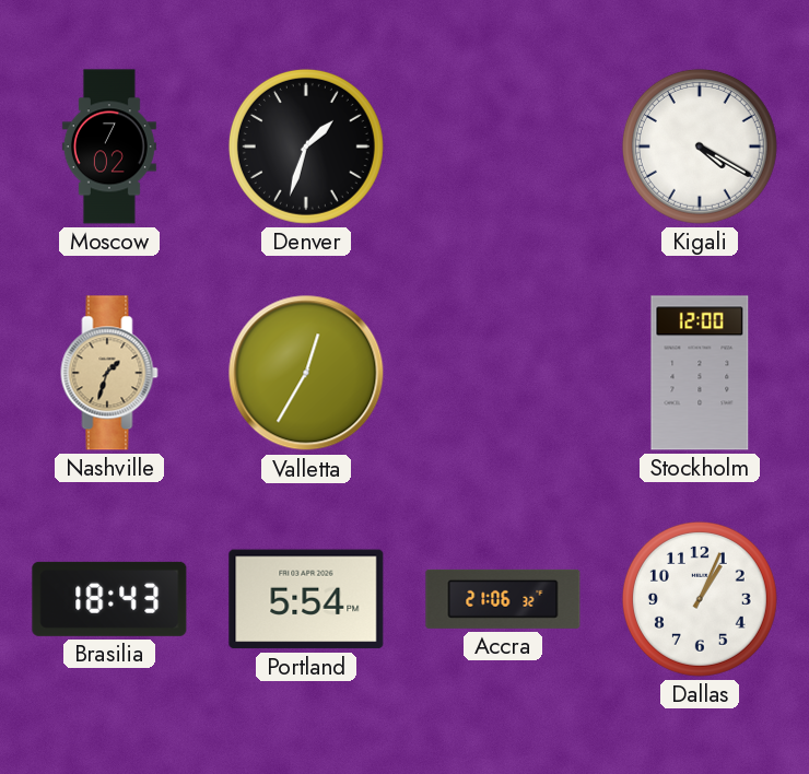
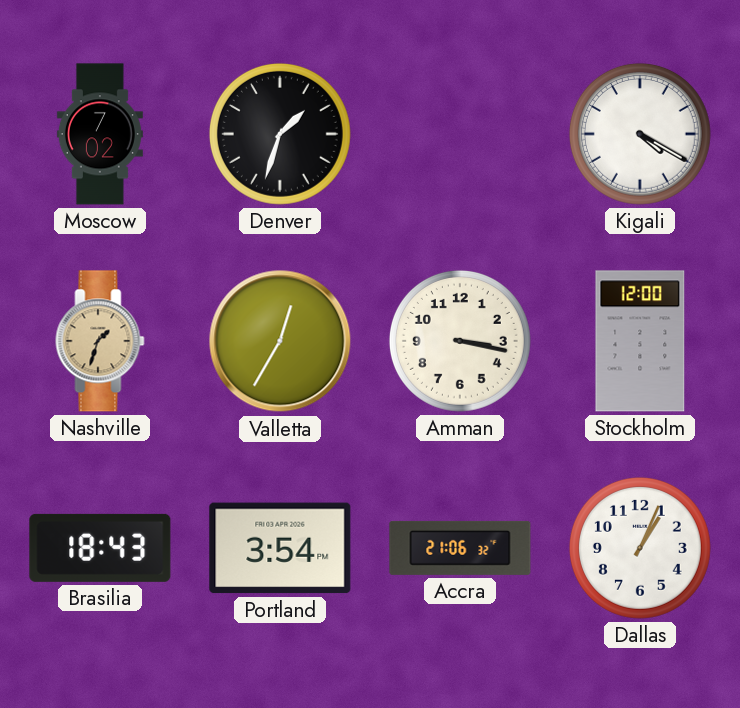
Amman: none -> 3:17 (460, 341)
Portland: 5:54 -> 3:54 (280, 548)
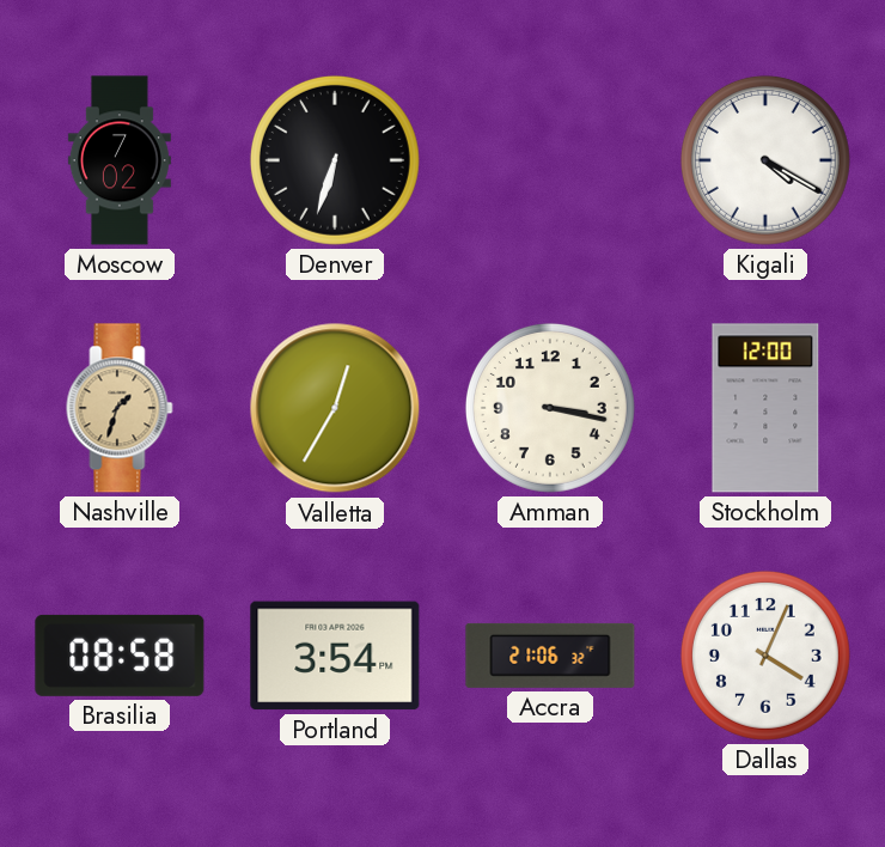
Denver: 1:33 -> 6:33 (335, 160)
Brasilia: 18:43 -> 08:58 (120, 656)
Dallas: 1:04 -> 4:04 (765, 656)
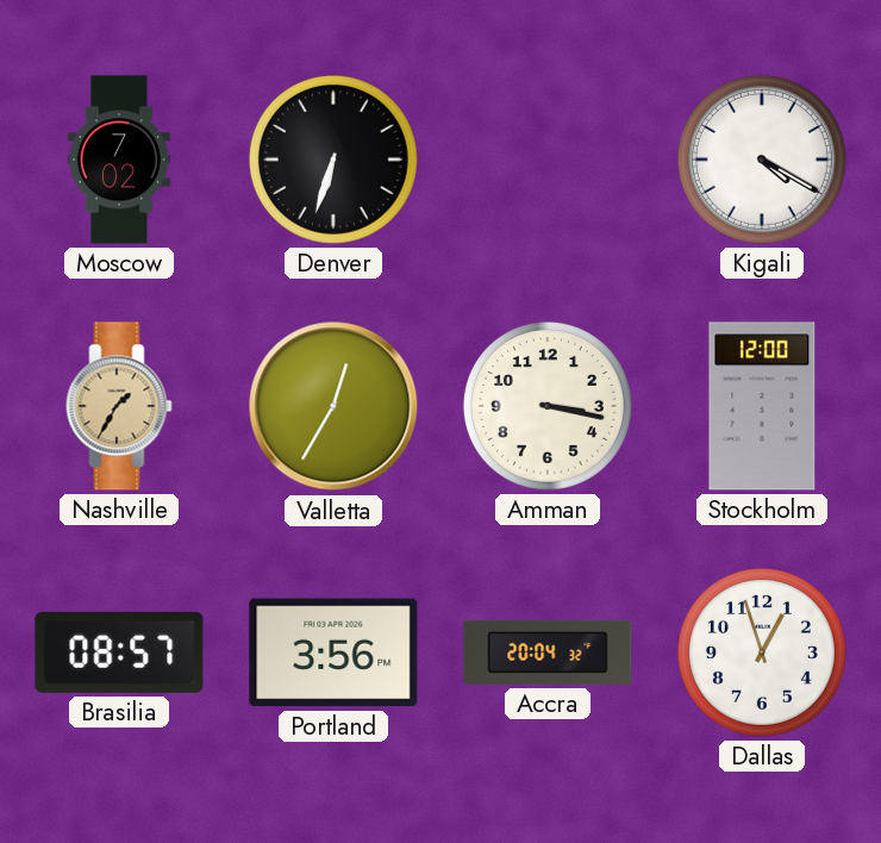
Nashville: 1:33 -> 1:35 (119, 406)
Brasilia: 08:58 -> 08:57 (119, 652)
Portland: 3:54 -> 3:56 (333, 652)
Accra: 21:06 -> 20:04 (548, 652)
Dallas: 4:04 -> 12:57 (762, 652)
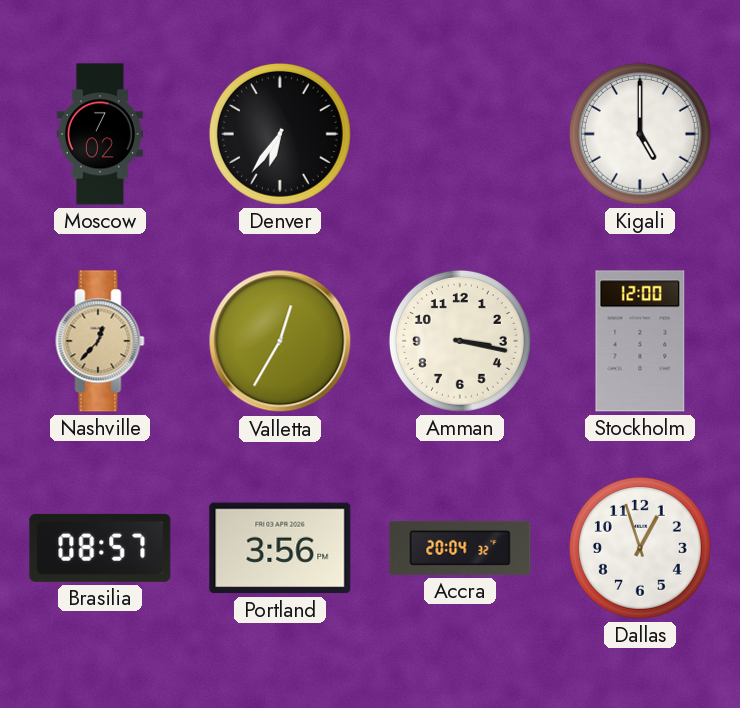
Denver: 6:33 -> 6:36 (280, 134)
Kigali: 4:20 -> 5:00 (640, 134)
Nashville: 1:35 -> 12:37 (100, 341)
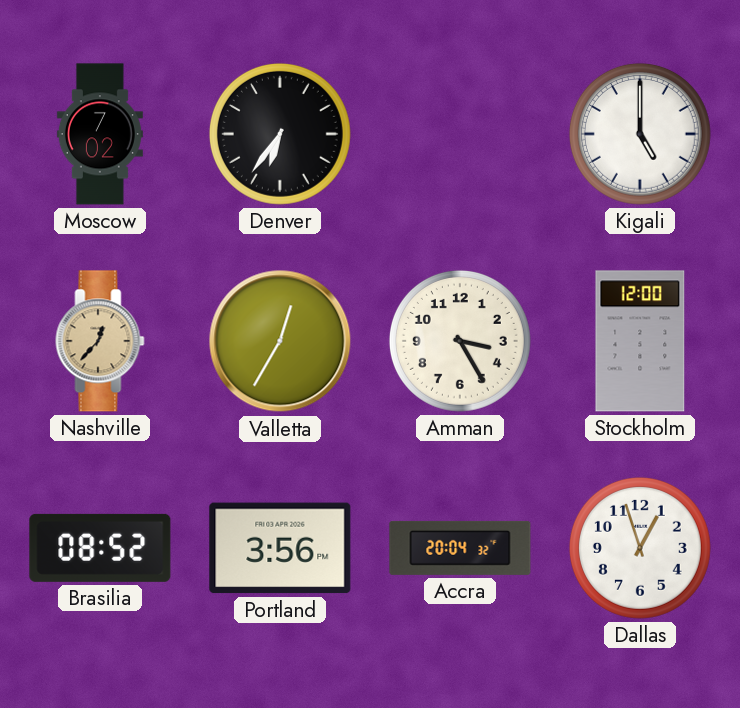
Amman: 3:17 -> 3:25 (460, 341)
Brasilia: 08:57 -> 08:52 (100, 548)
